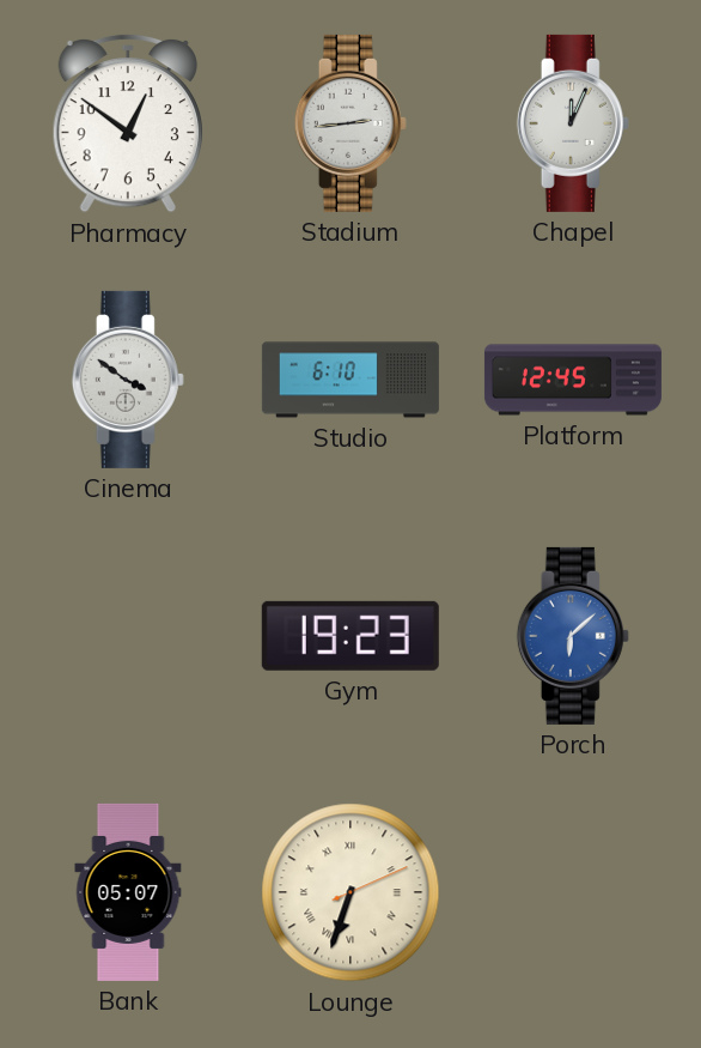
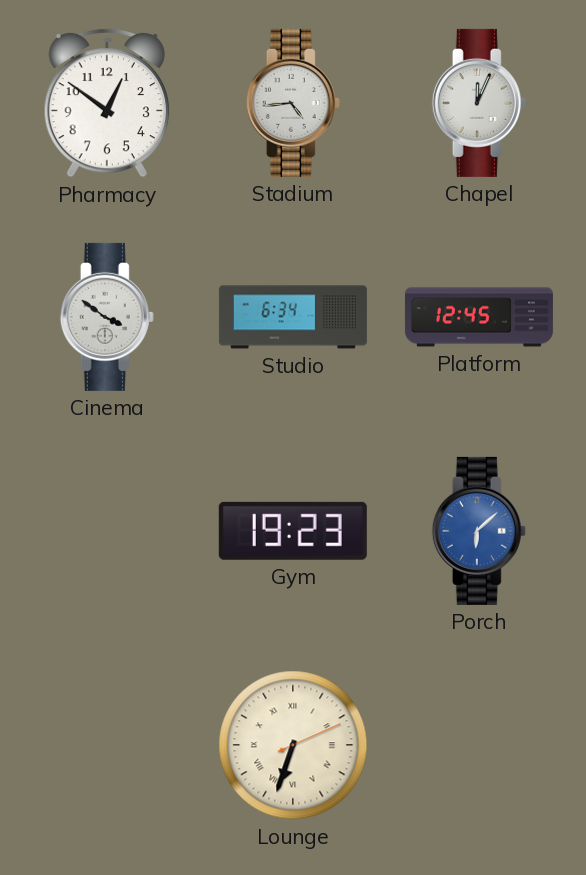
Stadium: 2:44 -> 4:44 (293, 103)
Studio: 6:10 -> 6:34 (293, 317)
Bank: 05:07 -> none (128, 892)
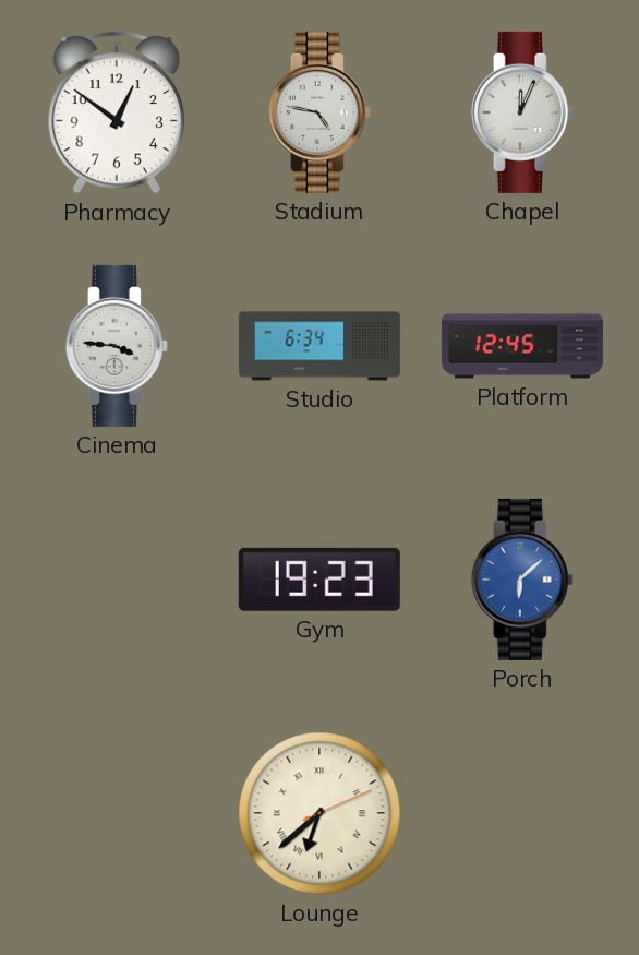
Stadium: 4:44 -> 4:47 (319, 112)
Cinema: 3:51 -> 3:46 (117, 346)
Lounge: 6:33 -> 6:38 (319, 813)
